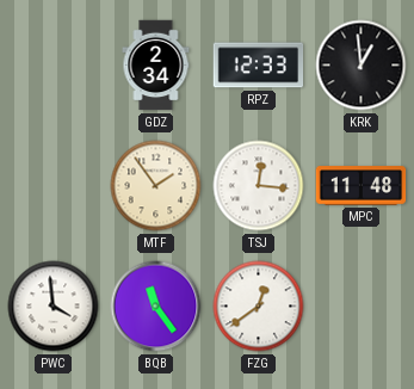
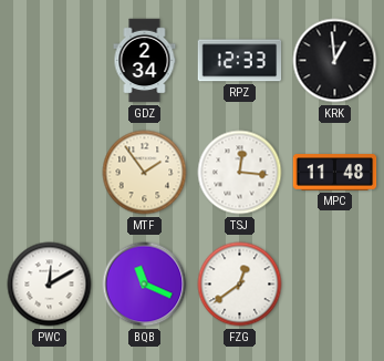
PWC: 3:59 -> 12:10 (50, 285)
BQB: 11:24 -> 11:19 (145, 285)
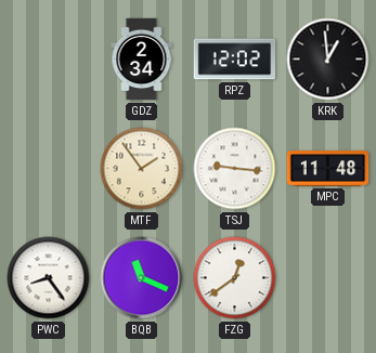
RPZ: 12:33 -> 12:02 (235, 60)
TSJ: 12:16 -> 9:16 (235, 169)
PWC: 12:10 -> 8:24 (49, 278)
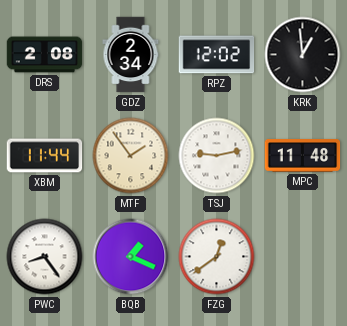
DRS: none -> 2:08 (45, 55)
XBM: none -> 11:44 (45, 156)
TSJ: 9:16 -> 9:13 (217, 156)
BQB: 11:19 -> 1:19 (131, 257)
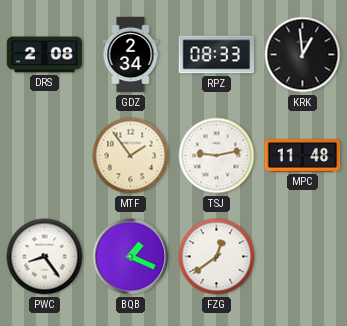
RPZ: 12:02 -> 08:33 (217, 55)
XBM: 11:44 -> none (45, 156)
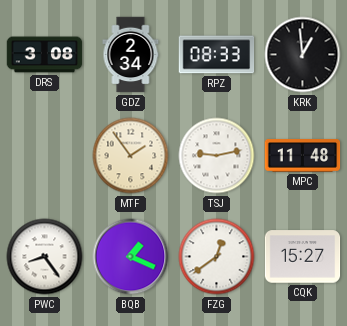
DRS: 2:08 -> 3:08 (45, 55)
CQK: none -> 15:27 (303, 257)
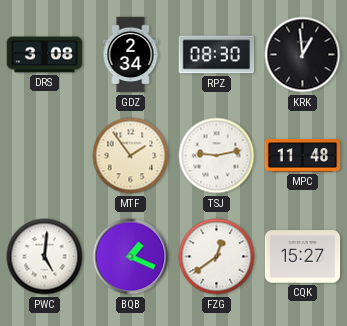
RPZ: 08:33 -> 08:30 (217, 55)
PWC: 8:24 -> 5:01 (45, 257)
